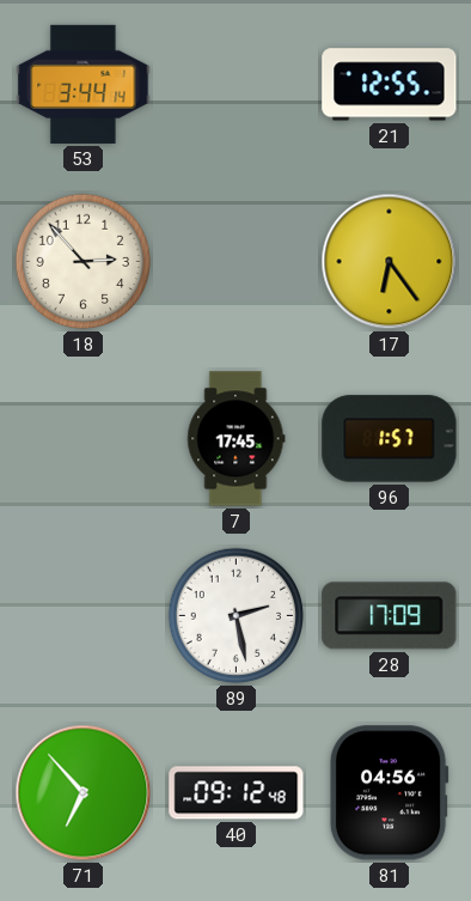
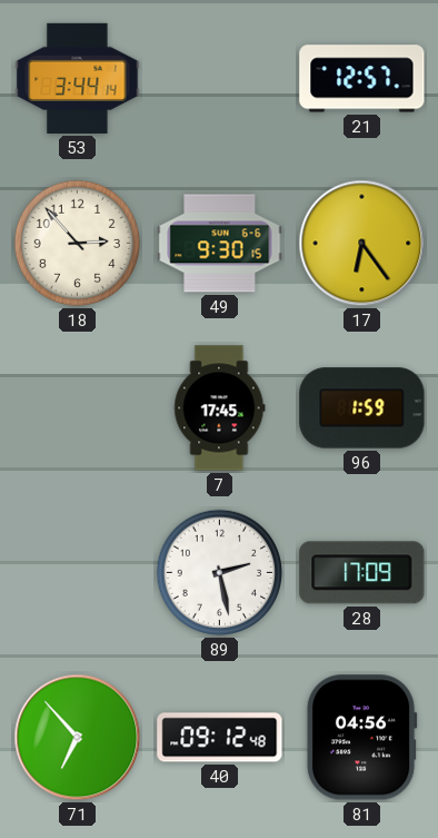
21: 12:55 -> 12:57 (362, 79)
49: none -> 9:30 (220, 244)
96: 1:57 -> 1:59 (362, 408)
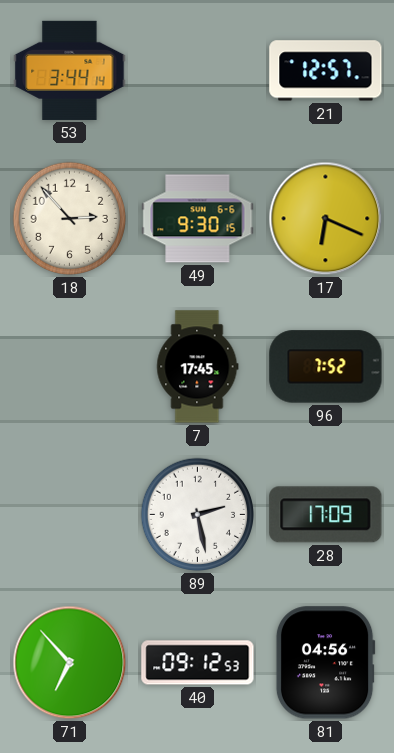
17: 6:24 -> 6:19 (326, 219)
96: 1:59 -> 7:52 (326, 367)
40: 09:12:48 -> 09:12:53 (198, 663)
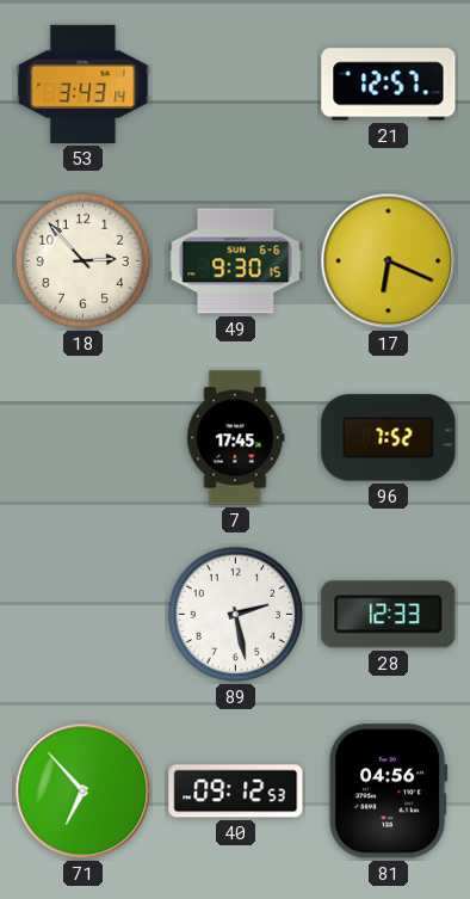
53: 3:44 -> 3:43 (84, 84)
28: 17:09 -> 12:33 (389, 615)
